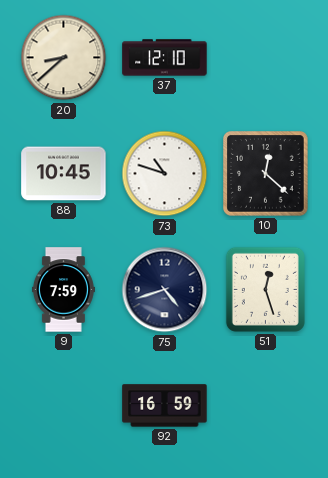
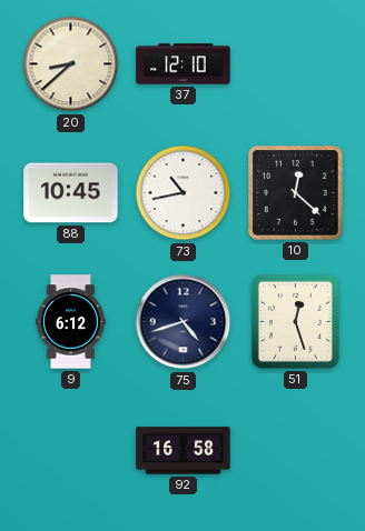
73: 10:48 -> 10:43 (184, 193)
9: 7:59 -> 6:12 (70, 322)
92: 16:59 -> 16:58 (184, 451)
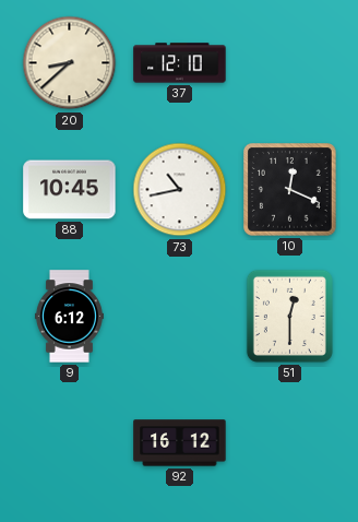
10: 12:22 -> 12:19 (290, 190)
75: 4:42 -> none (184, 322)
51: 12:27 -> 12:30 (289, 316)
92: 16:58 -> 16:12 (180, 443)
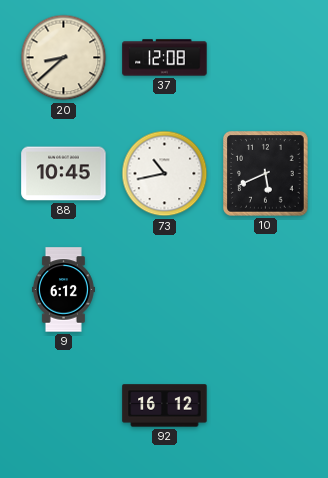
37: 12:10 -> 12:08 (165, 58)
10: 12:19 -> 5:41 (266, 174)
51: 12:30 -> none (289, 316)
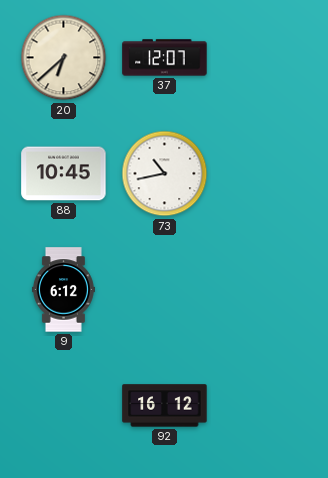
20: 8:38 -> 6:38 (64, 58)
37: 12:08 -> 12:07 (165, 58)
10: 5:41 -> none (266, 174)
